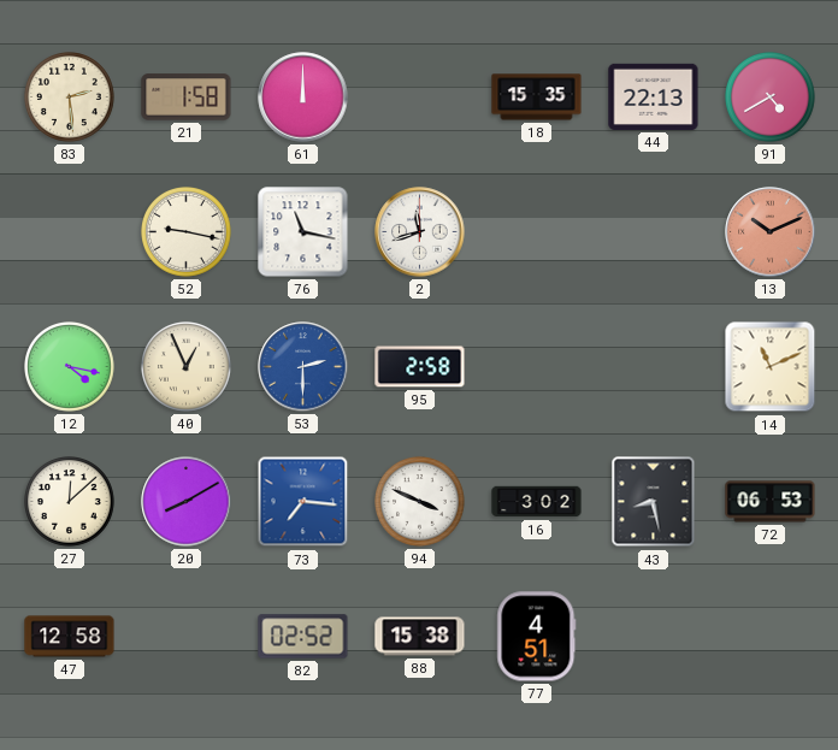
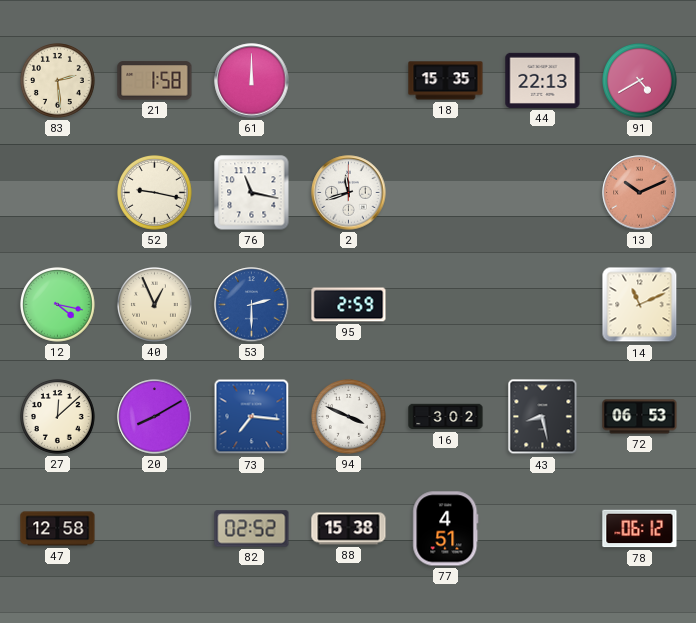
95: 2:58 -> 2:59 (349, 305)
78: none -> 06:12 (640, 529)
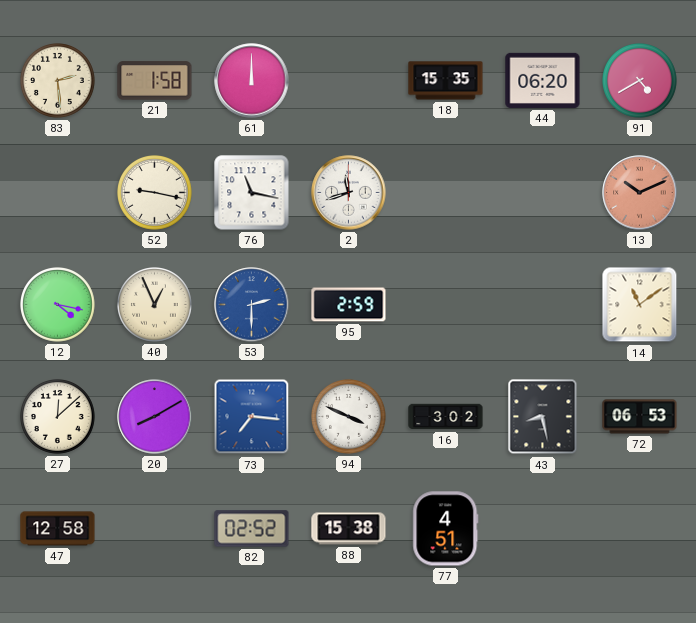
44: 22:13 -> 06:20 (543, 80)
14: 11:11 -> 11:09 (640, 305)
78: 06:12 -> none (640, 529)
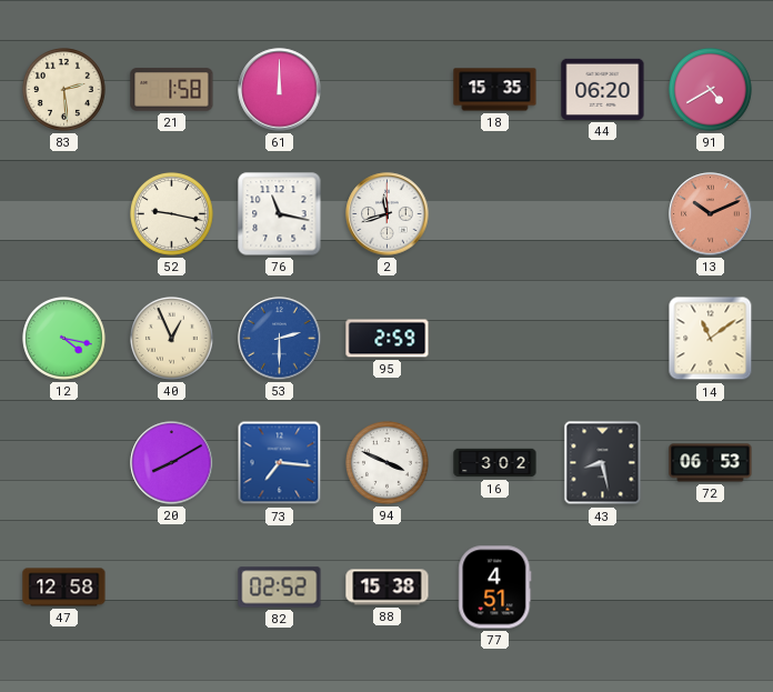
27: 12:08 -> none (58, 417)
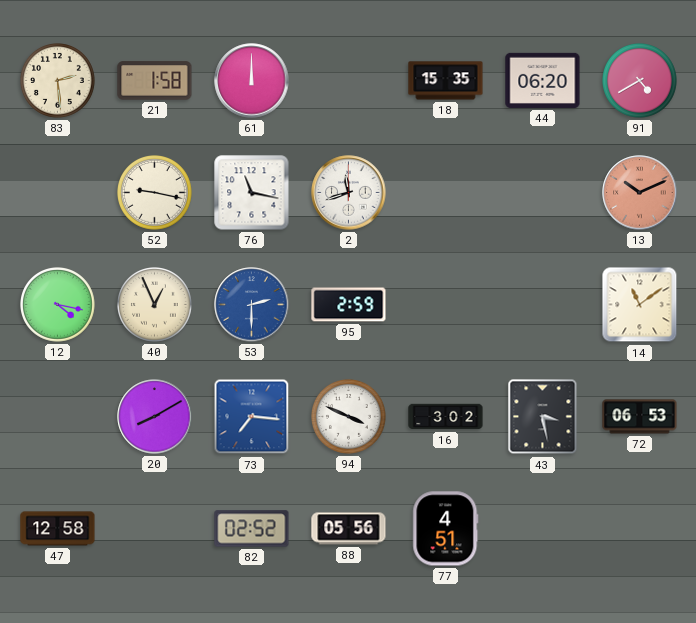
43: 8:28 -> 3:28 (543, 417)
88: 15:38 -> 05:56 (349, 529)
